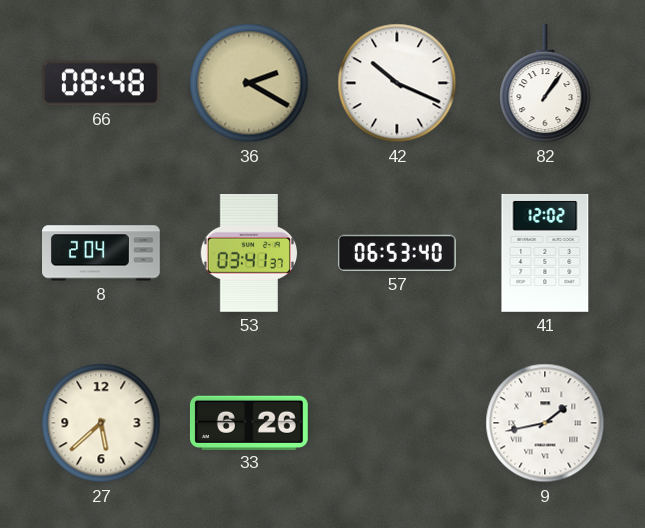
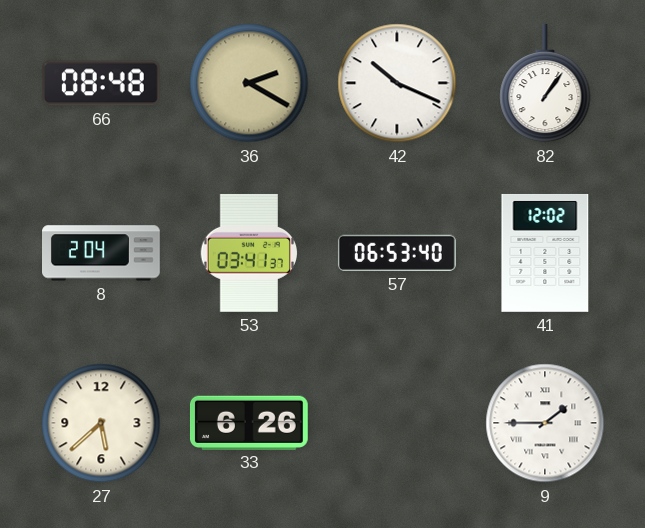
9: 1:43 -> 1:45 (545, 423)
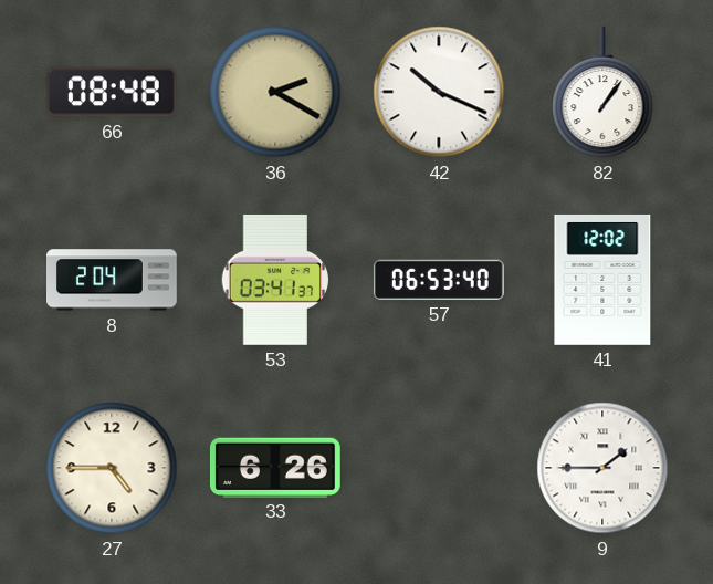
27: 5:38 -> 4:45 (112, 468)
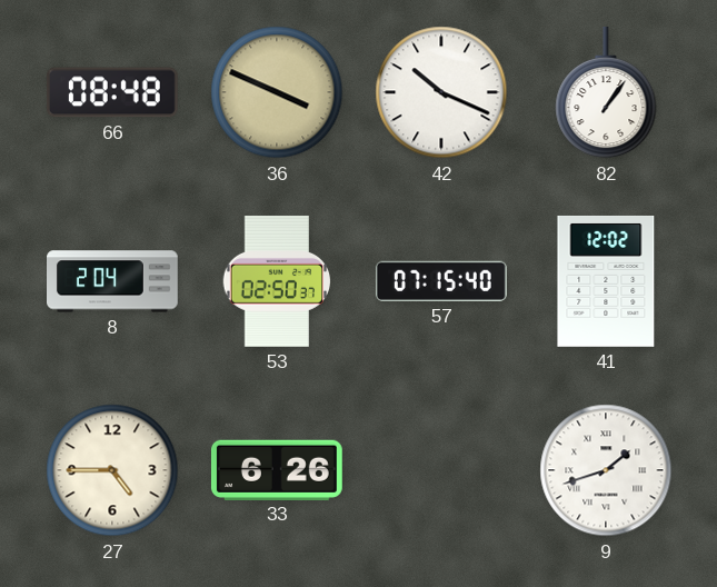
36: 2:20 -> 3:49 (277, 92)
53: 03:41 -> 02:50 (276, 281)
57: 06:53 -> 07:15 (441, 281)
9: 1:45 -> 1:42 (606, 470)
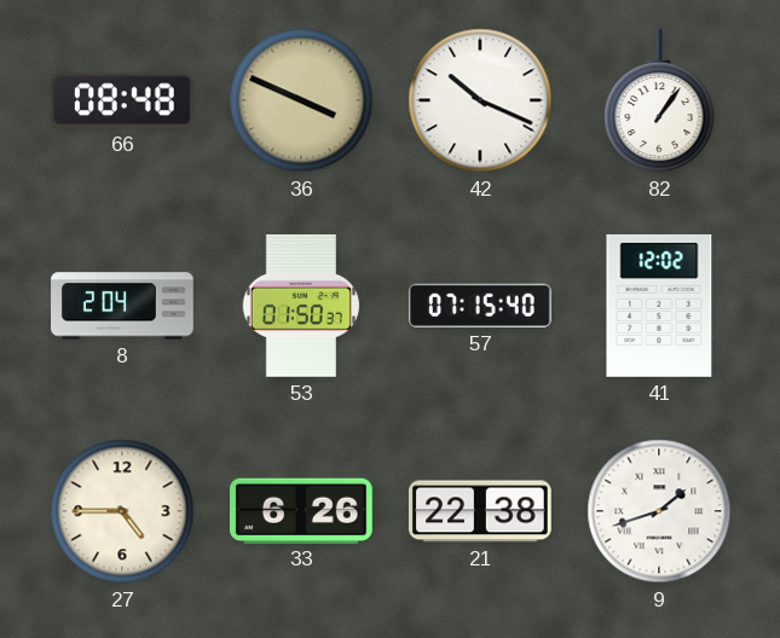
53: 02:50 -> 01:50 (300, 306)
21: none -> 22:38 (480, 511)
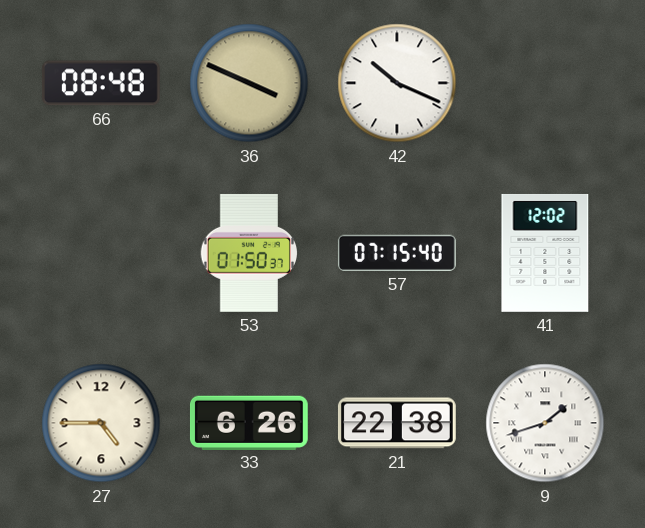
82: 1:06 -> none (659, 100)
8: 2:04 -> none (123, 306)
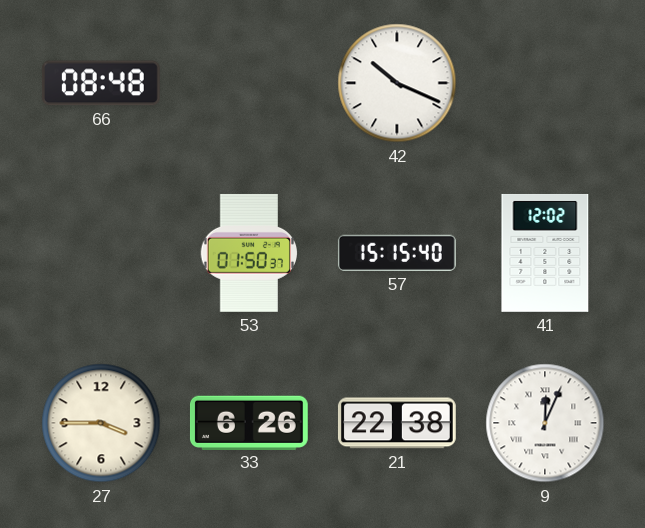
36: 3:49 -> none (249, 83)
57: 07:15 -> 15:15 (397, 253)
27: 4:45 -> 3:45 (101, 423)
9: 1:42 -> 12:04 (545, 423)
